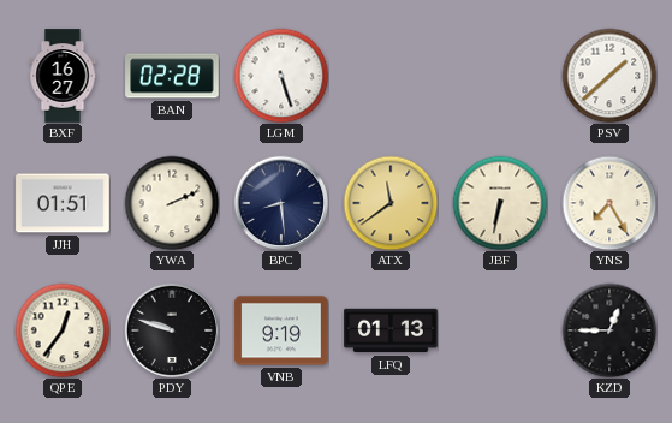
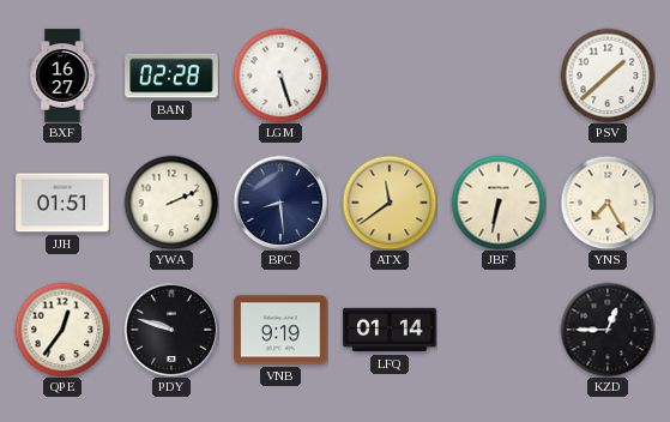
LFQ: 01:13 -> 01:14 (390, 330)
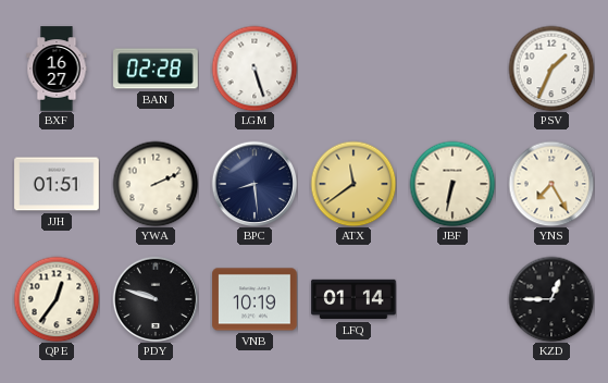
PSV: 1:38 -> 1:34 (551, 69)
VNB: 9:19 -> 10:19 (255, 299)
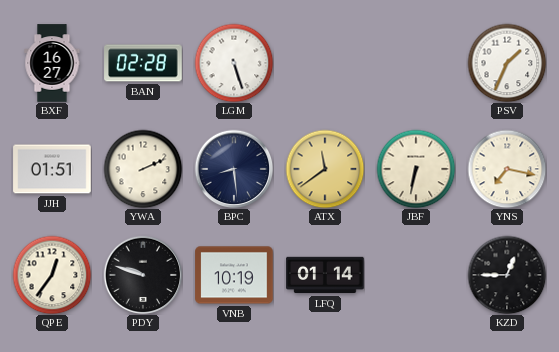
YNS: 7:25 -> 7:17 (507, 169)
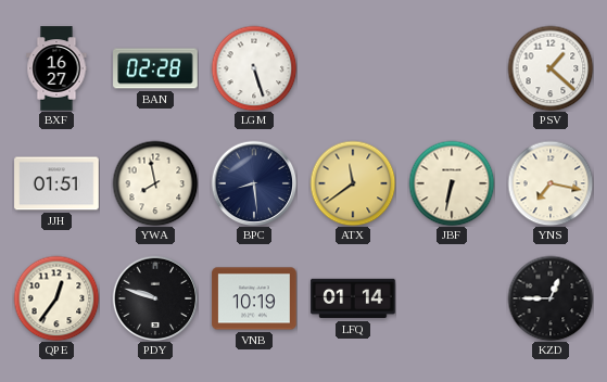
PSV: 1:34 -> 1:22 (551, 68)
YWA: 2:11 -> 7:58 (155, 183)
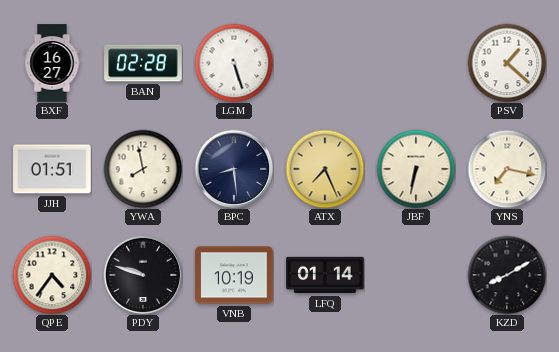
ATX: 11:39 -> 7:26 (325, 169)
QPE: 12:36 -> 4:36 (52, 275)
KZD: 12:45 -> 8:10 (507, 275)
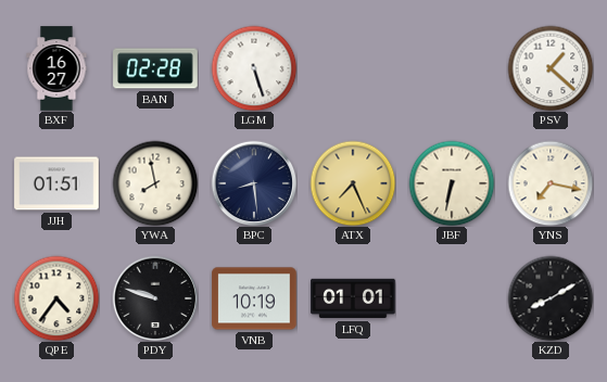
LFQ: 01:14 -> 01:01 (353, 298)
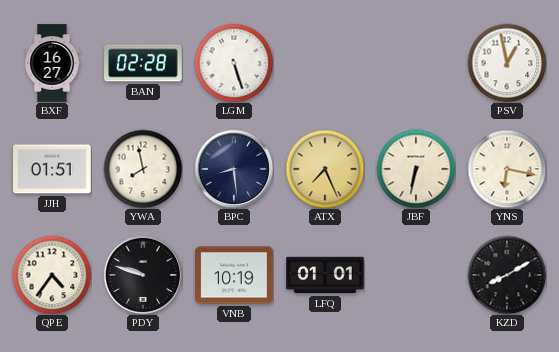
PSV: 1:22 -> 12:58 (507, 63)
YNS: 7:17 -> 6:17 (507, 169)
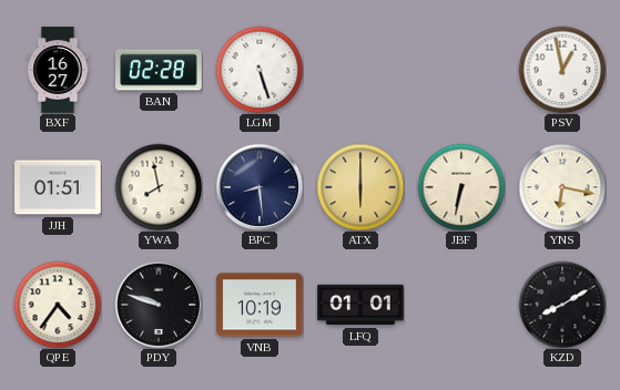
ATX: 7:26 -> 6:00 (360, 187)
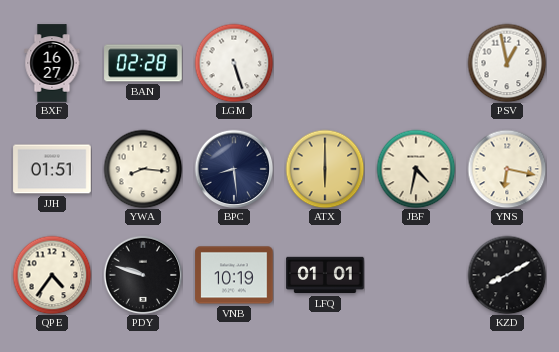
YWA: 7:58 -> 8:16 (143, 169)
JBF: 6:32 -> 4:32 (416, 169)
